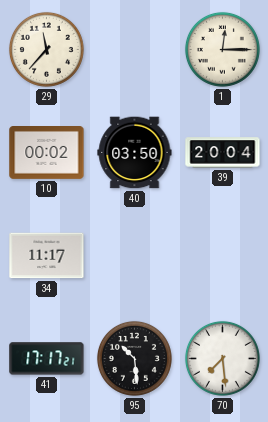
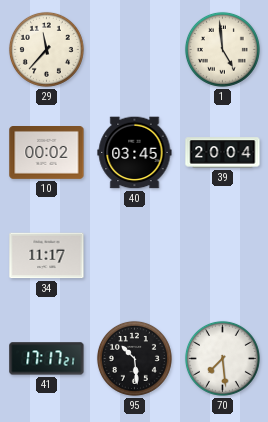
1: 12:15 -> 4:59 (222, 49)
40: 03:50 -> 03:45 (135, 153)
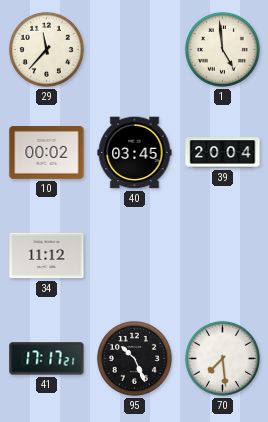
34: 11:17 -> 11:12 (47, 256)
95: 10:29 -> 10:26 (134, 358)
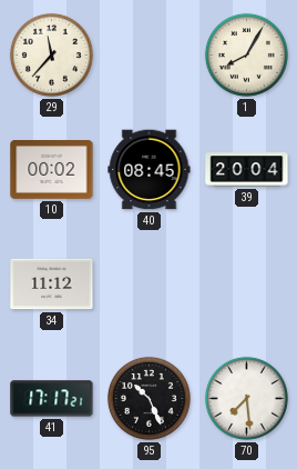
1: 4:59 -> 8:05 (246, 54)
40: 03:45 -> 08:45 (150, 170)
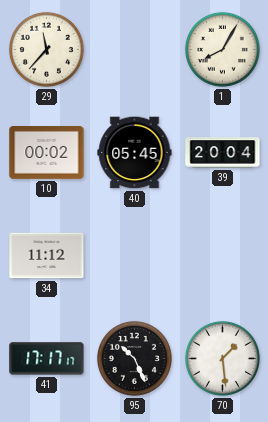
40: 08:45 -> 05:45 (135, 153)
41: 17:17:21 -> 17:17:17 (47, 359)
70: 7:29 -> 1:29 (222, 358)
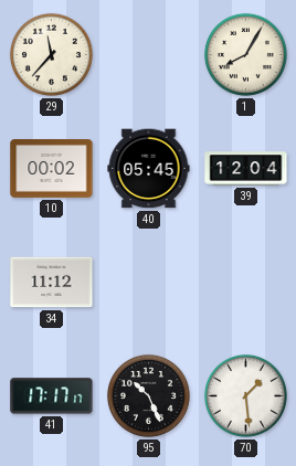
39: 20:04 -> 12:04 (246, 169)
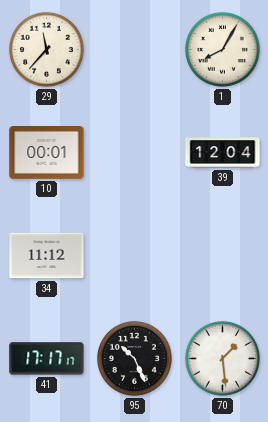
10: 00:02 -> 00:01 (47, 153)
40: 05:45 -> none (149, 169)
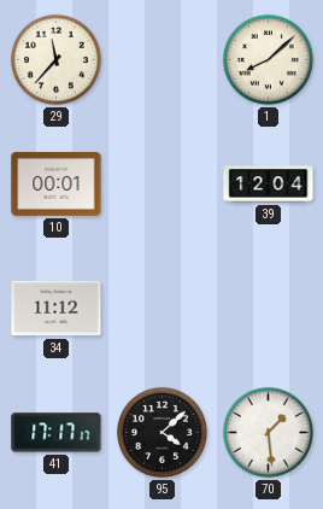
1: 8:05 -> 8:08 (268, 59)
95: 10:26 -> 4:08 (161, 432)
